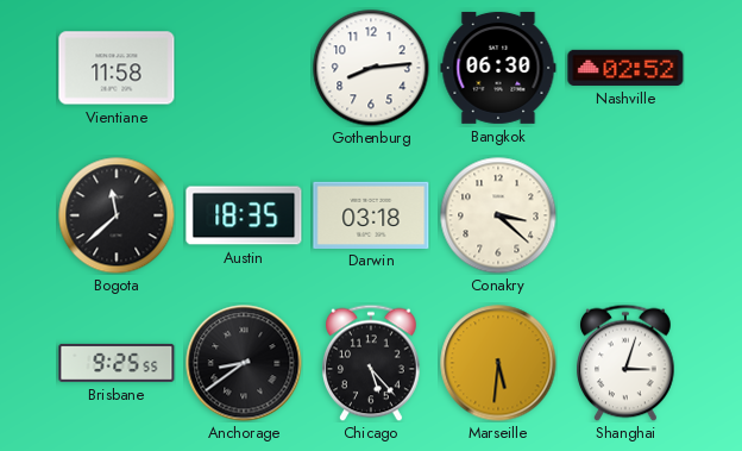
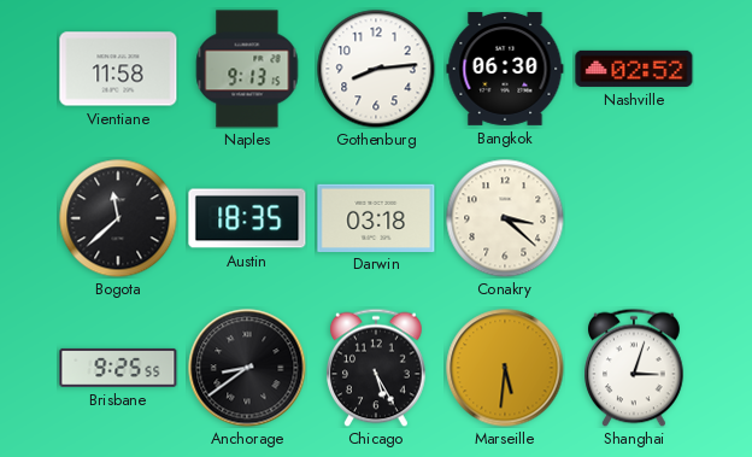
Naples: none -> 9:13 (247, 69)
Chicago: 5:23 -> 5:25 (377, 368)
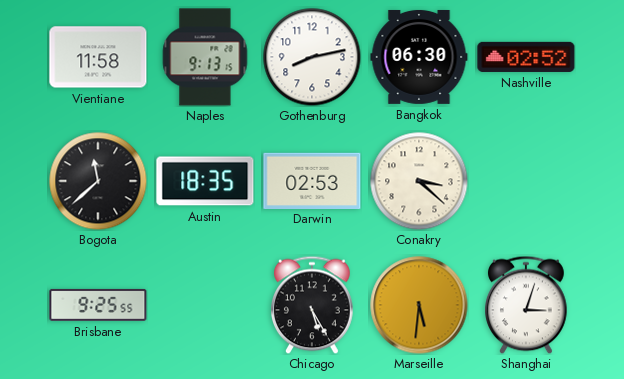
Gothenburg: 8:14 -> 8:13 (312, 57)
Darwin: 03:18 -> 02:53 (312, 180)
Anchorage: 8:39 -> none (247, 368)
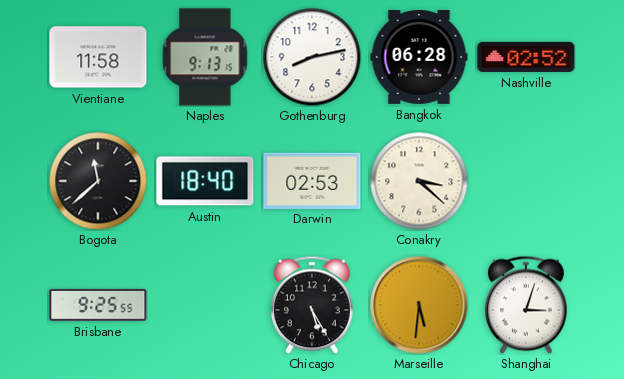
Bangkok: 06:30 -> 06:28 (419, 57)
Austin: 18:35 -> 18:40 (205, 181)
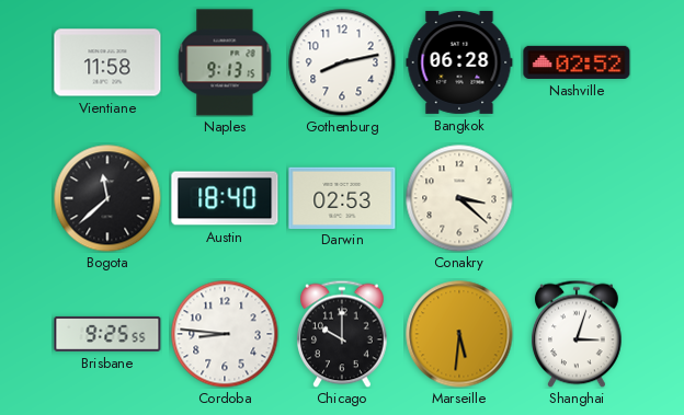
Cordoba: none -> 8:46 (225, 334)
Chicago: 5:25 -> 10:00 (343, 334)
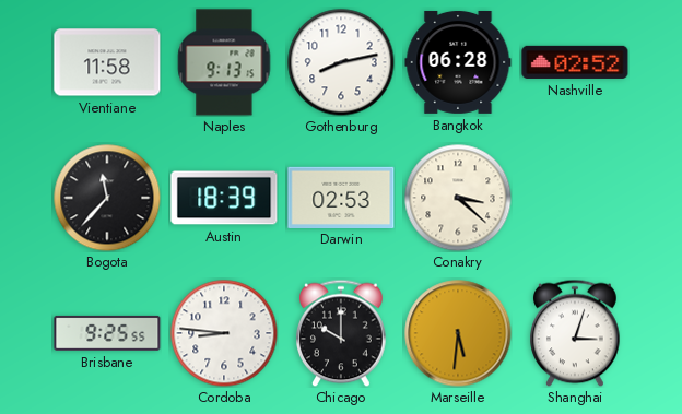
Bogota: 11:38 -> 11:37 (107, 198)
Austin: 18:40 -> 18:39 (224, 198)
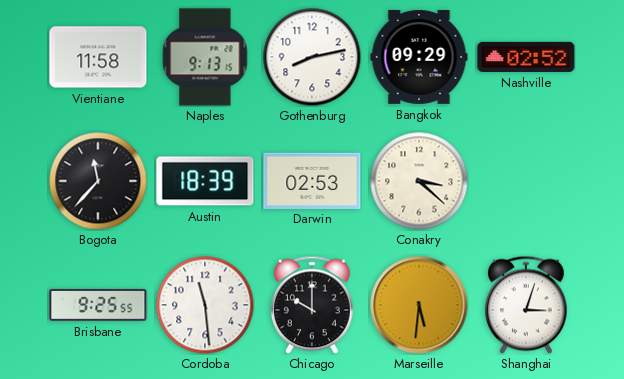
Bangkok: 06:28 -> 09:29 (419, 57)
Cordoba: 8:46 -> 11:29 (205, 305)
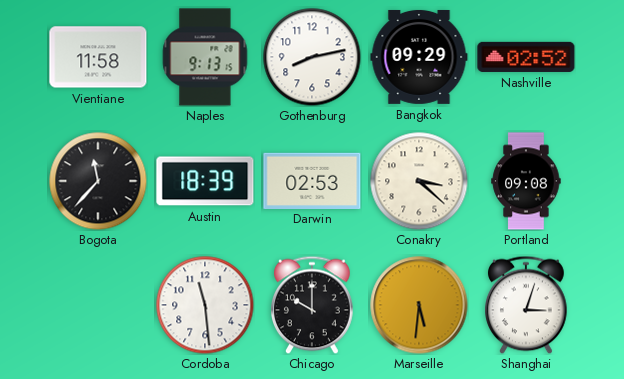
Portland: none -> 09:08 (526, 181)
Brisbane: 9:25 -> none (98, 305)
